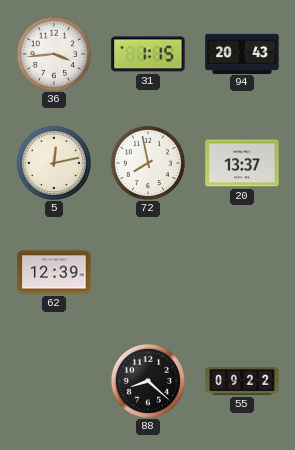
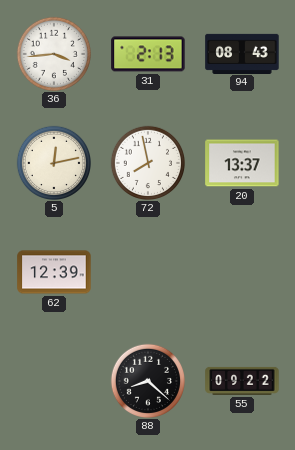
31: 1:15 -> 2:13 (148, 54)
94: 20:43 -> 08:43 (242, 53)
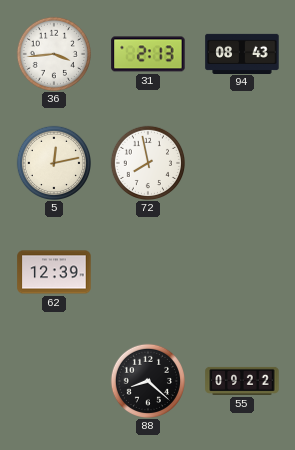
20: 13:37 -> none (242, 163)
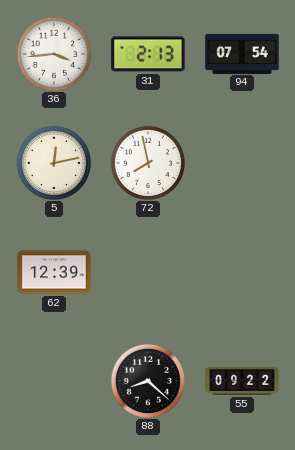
94: 08:43 -> 07:54 (242, 53)
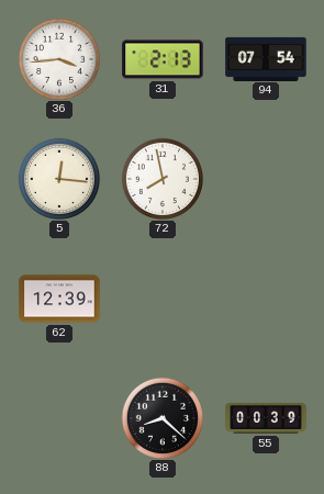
5: 12:13 -> 12:16 (58, 178)
55: 09:22 -> 00:39 (266, 418)
